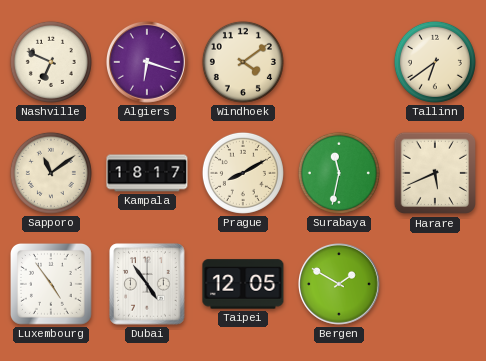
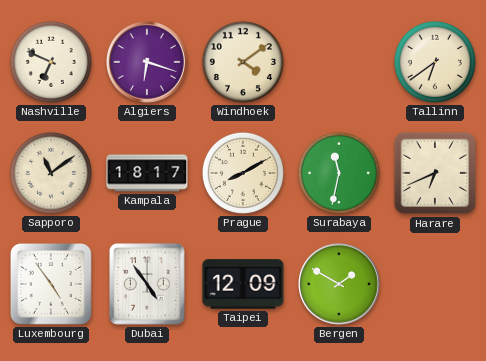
Harare: 5:41 -> 6:41 (435, 173)
Taipei: 12:05 -> 12:09 (243, 284)
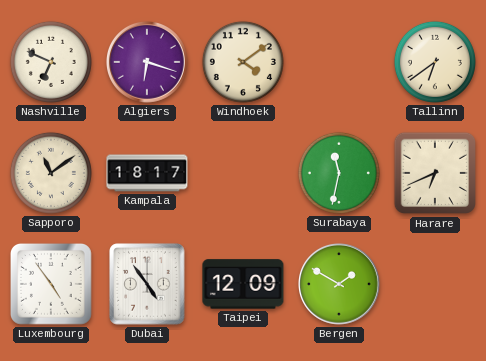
Prague: 8:10 -> none (243, 173)
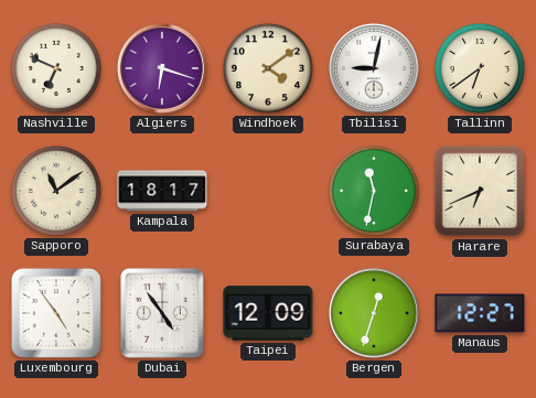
Tbilisi: none -> 9:02 (375, 69)
Bergen: 1:50 -> 12:33 (375, 314)
Manaus: none -> 12:27 (480, 313)
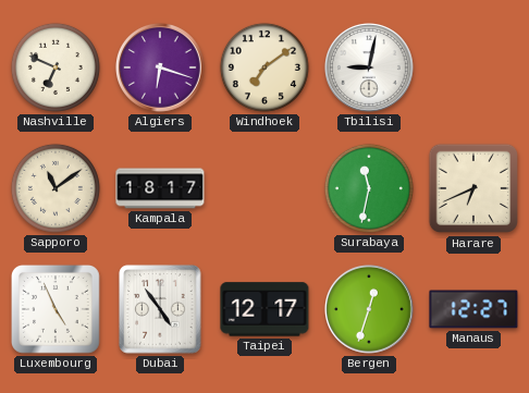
Windhoek: 4:09 -> 7:09 (264, 67)
Tallinn: 6:39 -> none (480, 68)
Luxembourg: 4:54 -> 4:56 (57, 310)
Taipei: 12:09 -> 12:17 (264, 309)
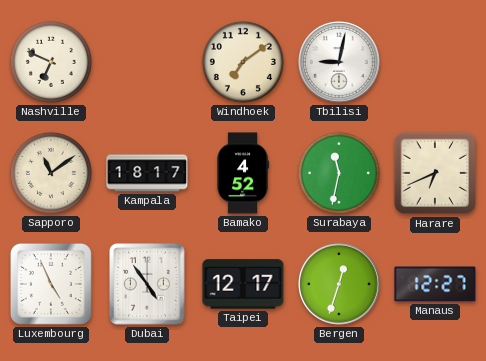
Algiers: 6:18 -> none (161, 69)
Bamako: none -> 4:52 (243, 173)
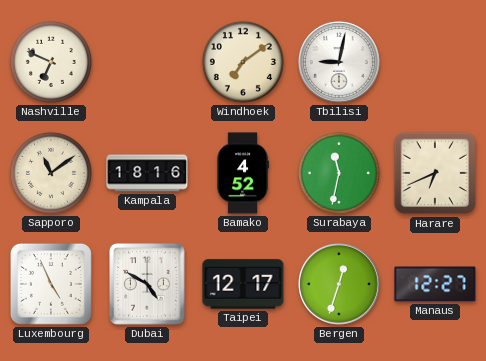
Kampala: 18:17 -> 18:16 (147, 173)
Dubai: 4:54 -> 4:50 (147, 284)
